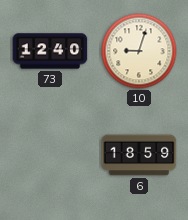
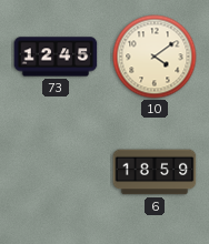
73: 12:40 -> 12:45 (56, 57)
10: 9:03 -> 4:09 (155, 57)
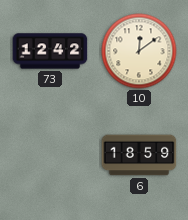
73: 12:45 -> 12:42 (50, 51)
10: 4:09 -> 12:09 (139, 51)
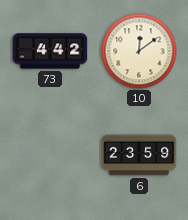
73: 12:42 -> 4:42 (50, 51)
6: 18:59 -> 23:59 (139, 155)
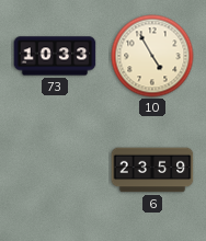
73: 4:42 -> 10:33 (55, 56)
10: 12:09 -> 4:55 (152, 56)
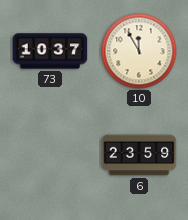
73: 10:33 -> 10:37 (50, 51)
10: 4:55 -> 11:55 (139, 51)
